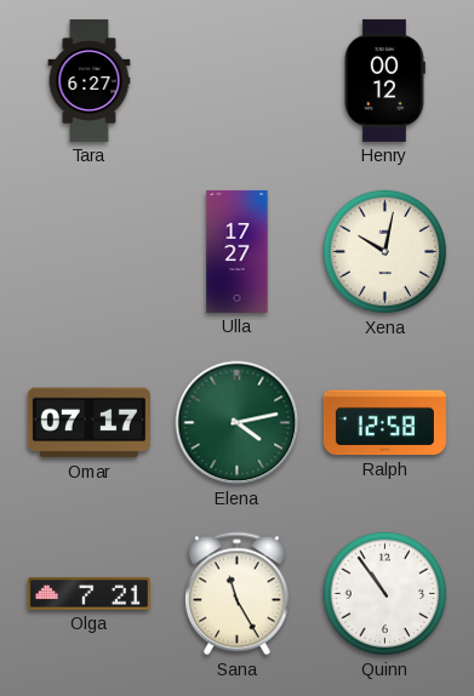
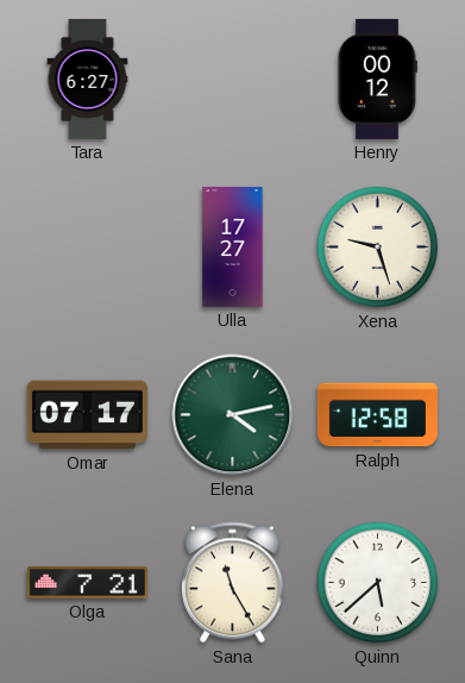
Xena: 10:02 -> 9:27 (378, 247)
Quinn: 10:54 -> 5:38 (378, 583)
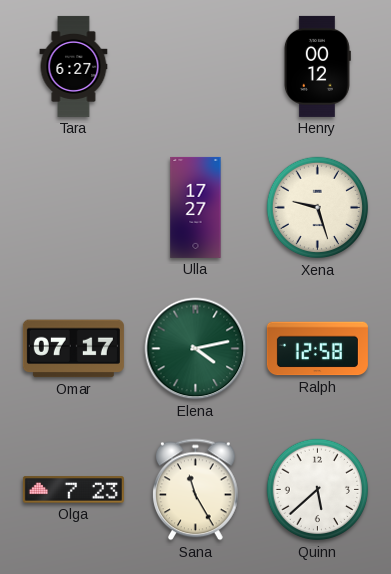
Olga: 7:21 -> 7:23 (73, 490)
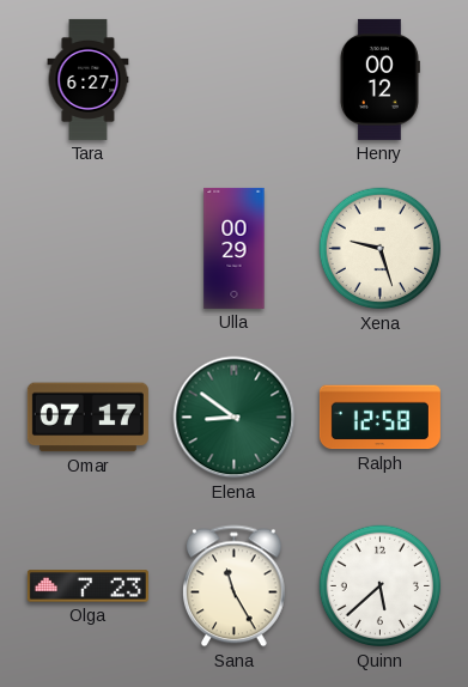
Ulla: 17:27 -> 00:29 (235, 248)
Elena: 4:13 -> 8:51 (235, 418)
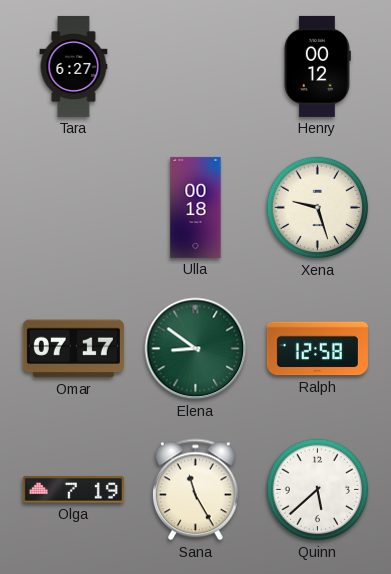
Ulla: 00:29 -> 00:18 (196, 207)
Olga: 7:23 -> 7:19 (73, 490)
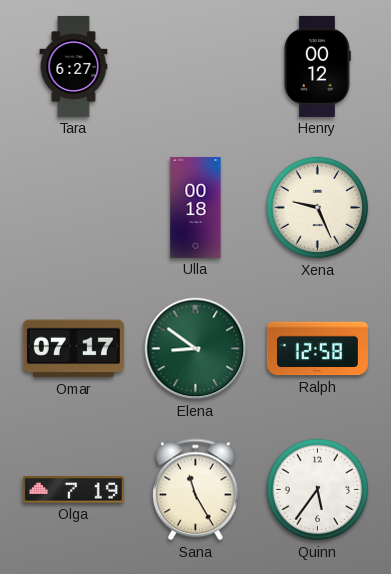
Xena: 9:27 -> 9:26 (318, 208)
Quinn: 5:38 -> 5:36 (318, 490)
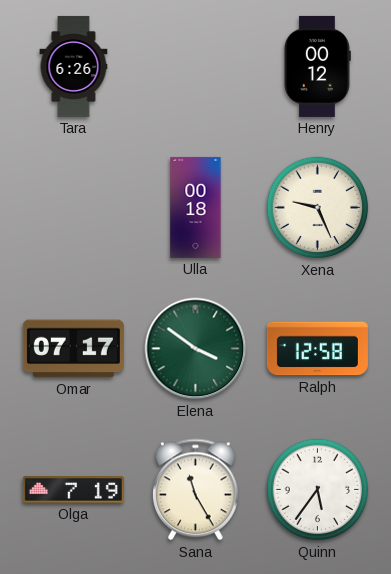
Tara: 6:27 -> 6:26 (74, 66)
Elena: 8:51 -> 3:51 (196, 349)
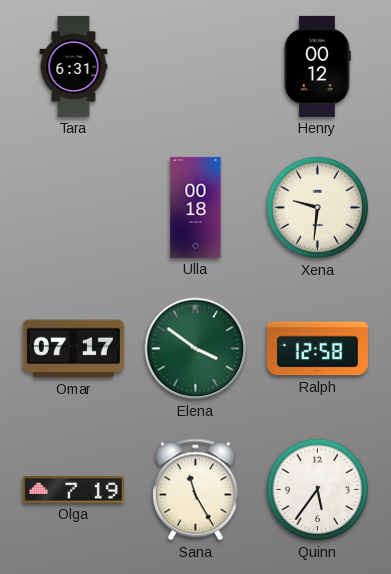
Tara: 6:26 -> 6:31 (74, 66)
Xena: 9:26 -> 9:31 (318, 208)
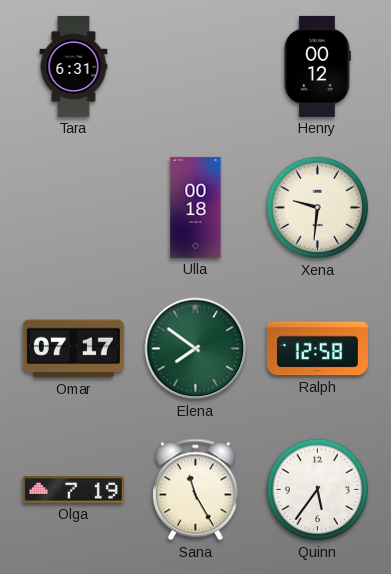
Elena: 3:51 -> 7:51 (196, 349)
